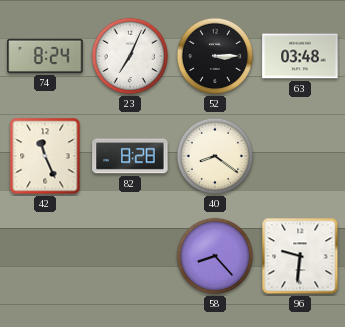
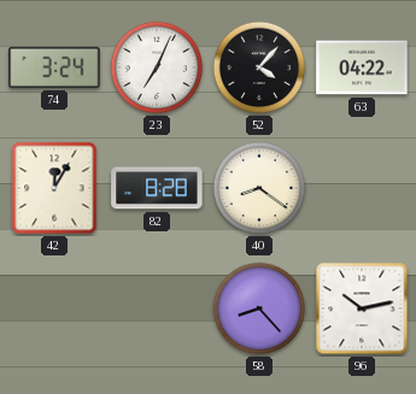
74: 8:24 -> 3:24 (54, 67)
52: 3:15 -> 4:07 (259, 67)
63: 03:48 -> 04:22 (362, 67)
42: 11:26 -> 12:05 (54, 188)
96: 9:31 -> 10:13 (362, 308)
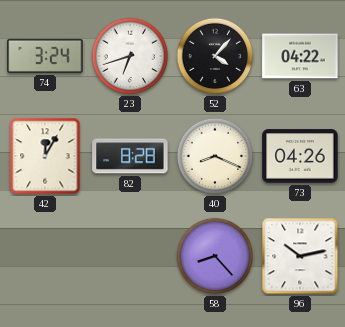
23: 7:04 -> 6:42 (130, 56)
40: 8:21 -> 8:19 (215, 156)
73: none -> 04:26 (300, 156)
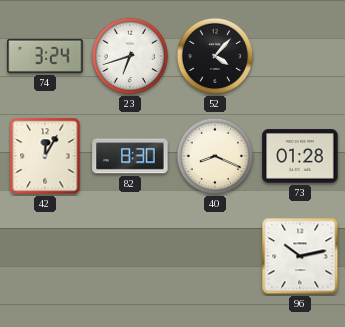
63: 04:22 -> none (300, 56)
82: 8:28 -> 8:30 (130, 156)
73: 04:26 -> 01:28 (300, 156)
58: 8:23 -> none (215, 256)
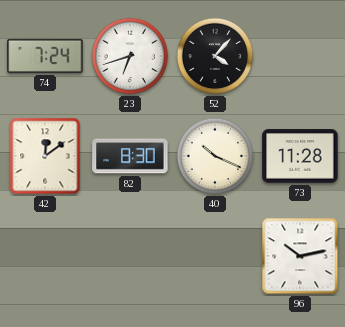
74: 3:24 -> 7:24 (45, 56)
42: 12:05 -> 12:09 (45, 156)
40: 8:19 -> 10:19 (215, 156)
73: 01:28 -> 11:28 (300, 156)
